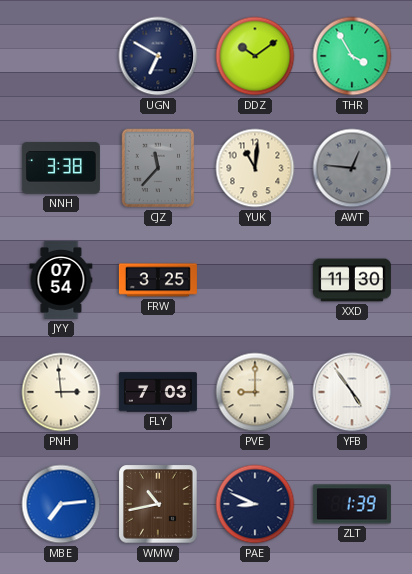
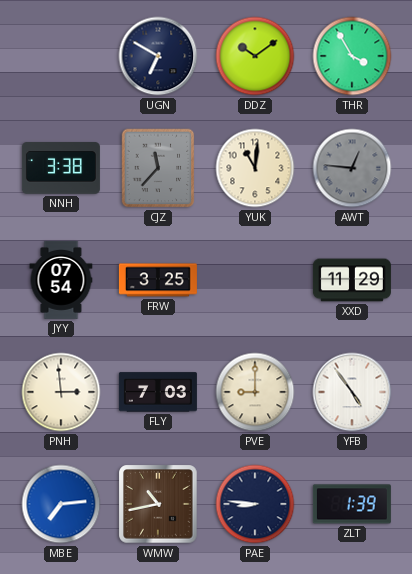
XXD: 11:30 -> 11:29 (352, 280)
PAE: 8:49 -> 8:46 (255, 504)
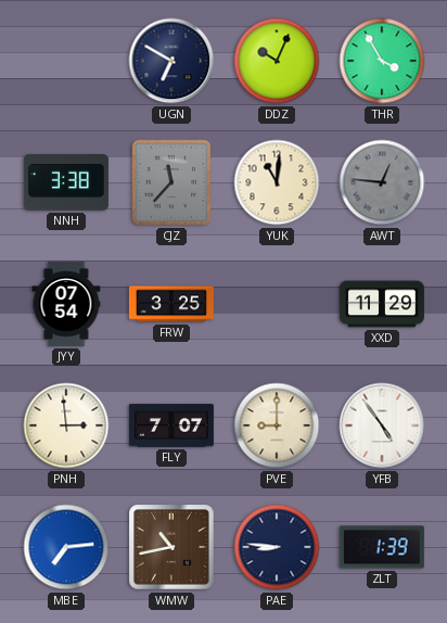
DDZ: 10:09 -> 10:04 (277, 61)
FLY: 7:03 -> 7:07 (171, 425)
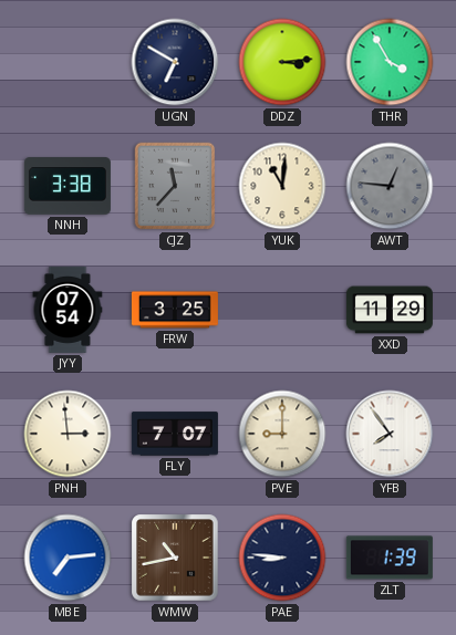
DDZ: 10:04 -> 3:14 (282, 62)
YFB: 4:54 -> 7:54 (390, 434)
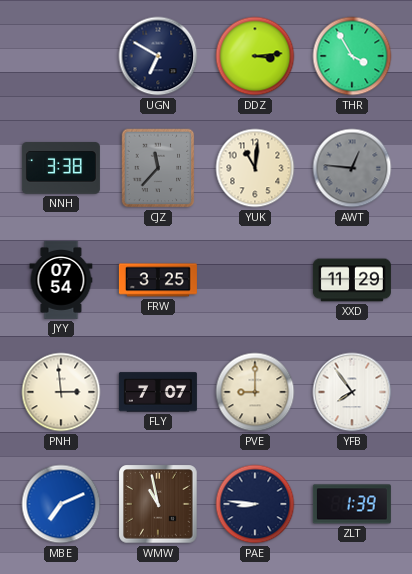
MBE: 7:14 -> 7:11 (61, 504)
WMW: 10:43 -> 10:58 (158, 504)
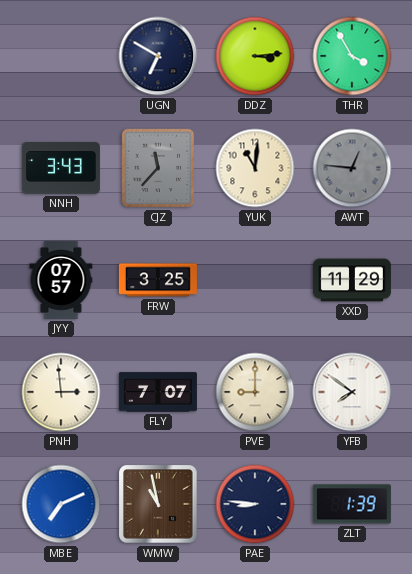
NNH: 3:38 -> 3:43 (61, 168)
JYY: 07:54 -> 07:57 (61, 280)
YFB: 7:54 -> 7:51 (352, 392)
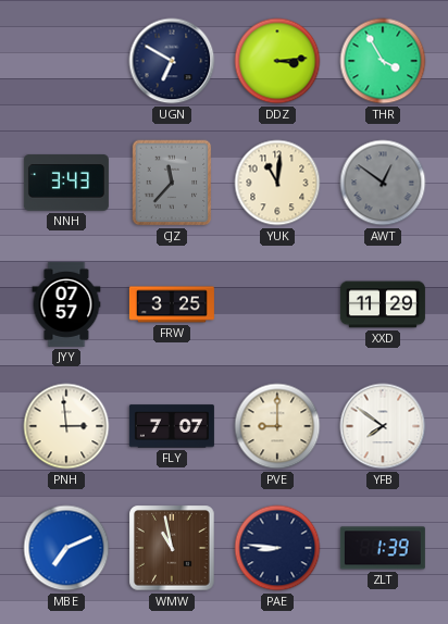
AWT: 12:46 -> 12:51 (383, 183)
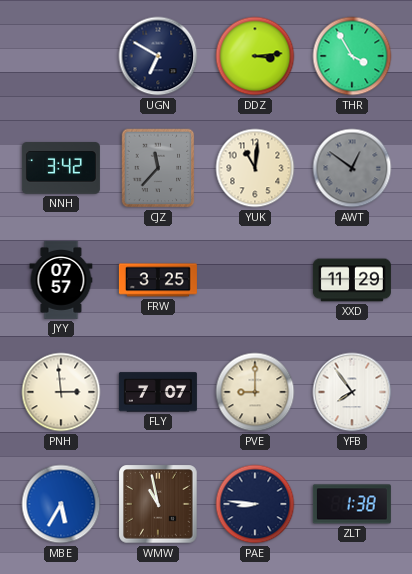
NNH: 3:43 -> 3:42 (61, 168)
YFB: 7:51 -> 7:54 (352, 392)
MBE: 7:11 -> 5:35 (61, 504)
ZLT: 1:39 -> 1:38 (352, 504)
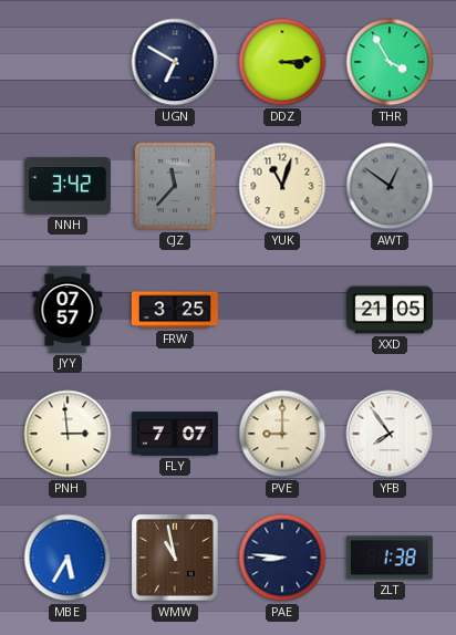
YUK: 11:01 -> 11:03 (282, 186)
XXD: 11:29 -> 21:05 (390, 310)
